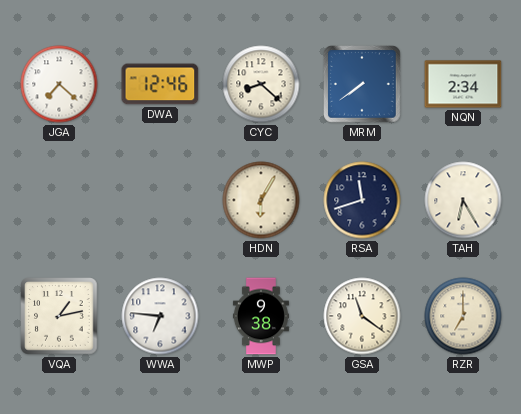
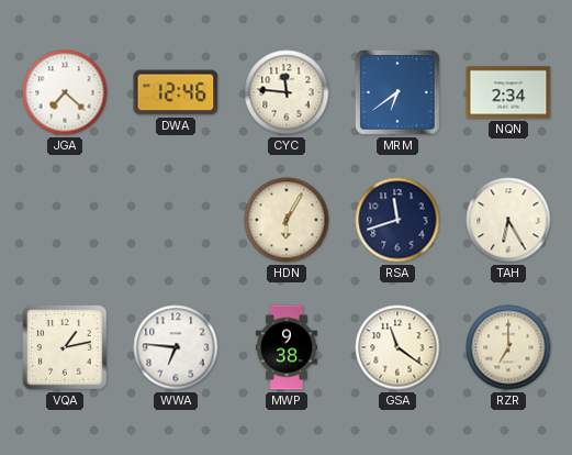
CYC: 8:22 -> 11:46 (287, 92)
MRM: 7:39 -> 6:39 (399, 93)
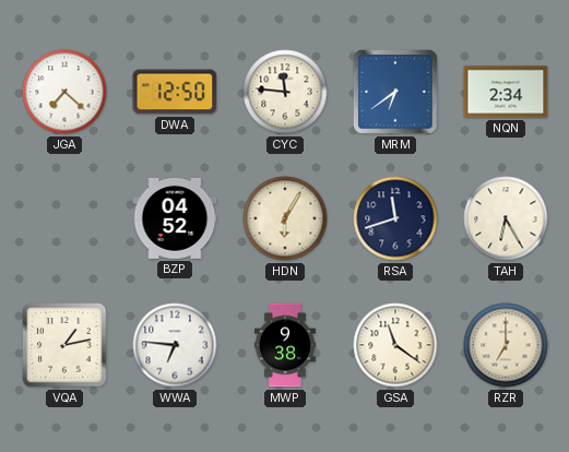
DWA: 12:46 -> 12:50 (175, 92)
BZP: none -> 04:52 (175, 218)
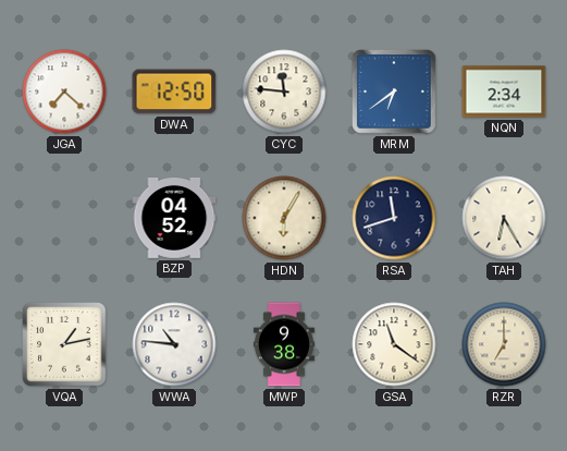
WWA: 6:46 -> 10:46 (174, 344)
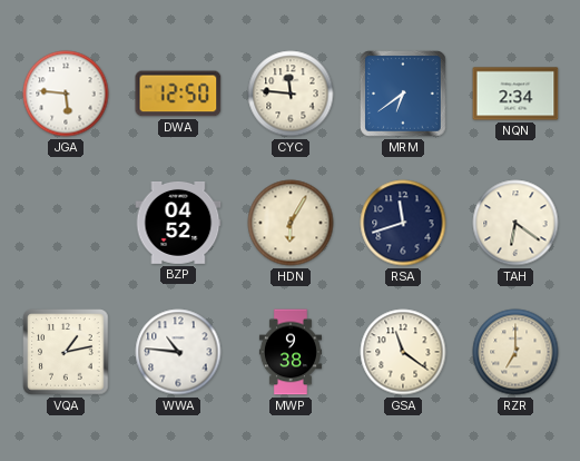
JGA: 7:22 -> 5:46 (66, 94)
TAH: 6:25 -> 6:21 (515, 223)
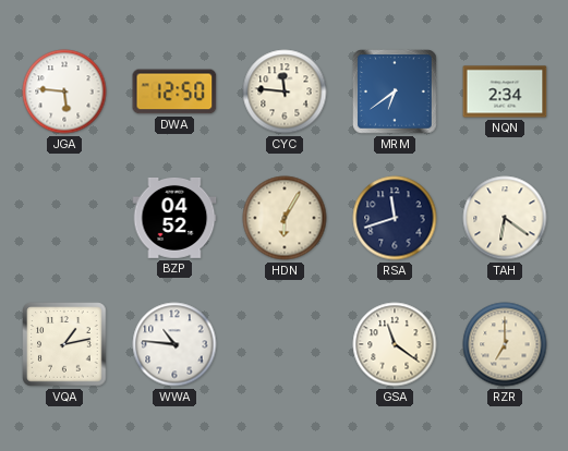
MWP: 9:38 -> none (291, 352)
